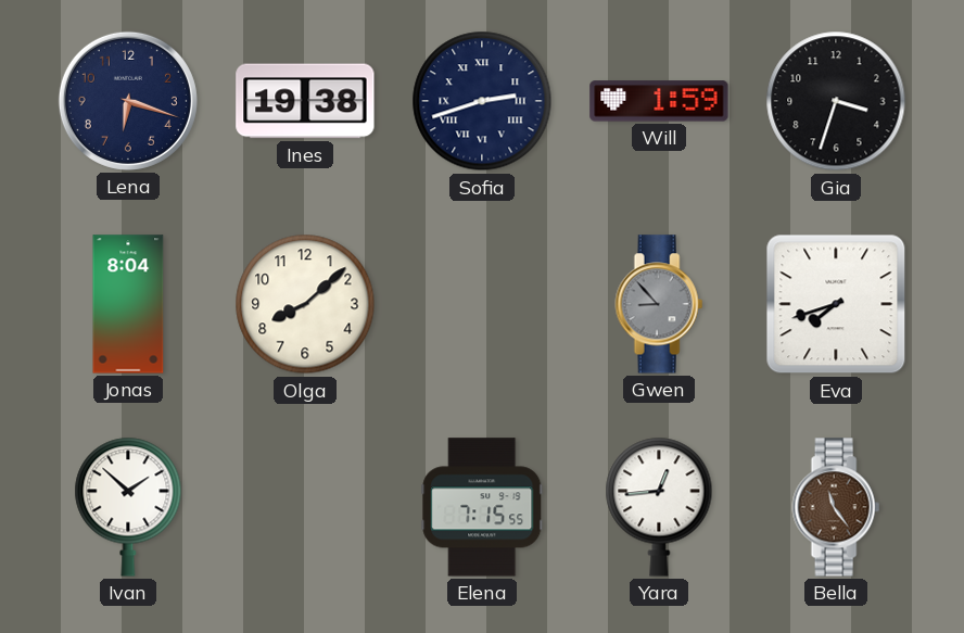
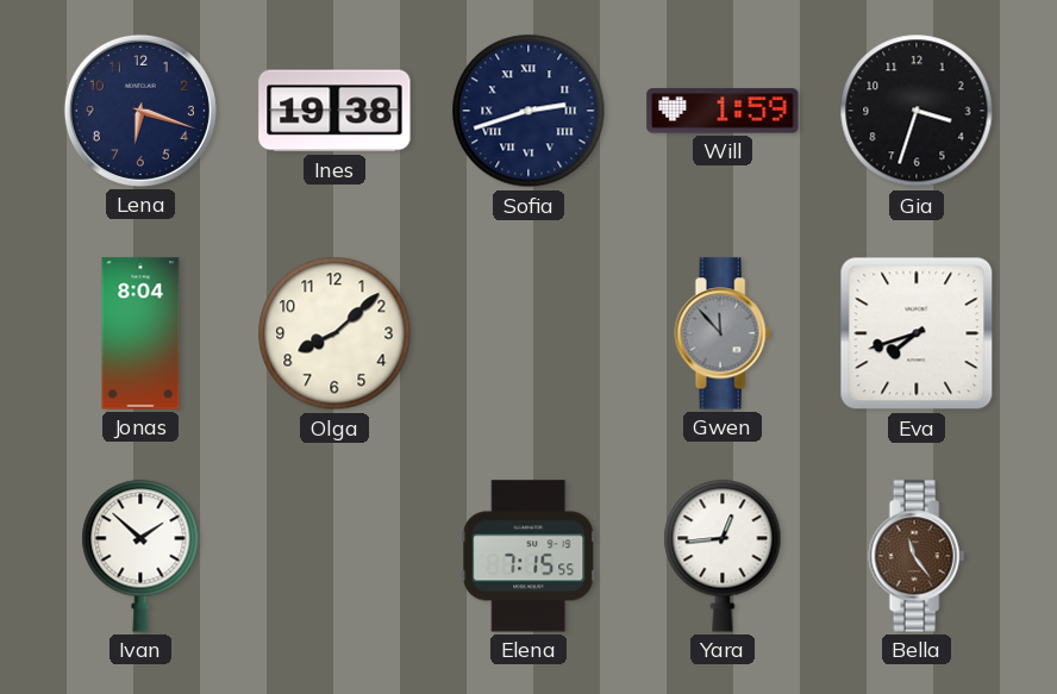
Gwen: 8:53 -> 11:53 (723, 333)
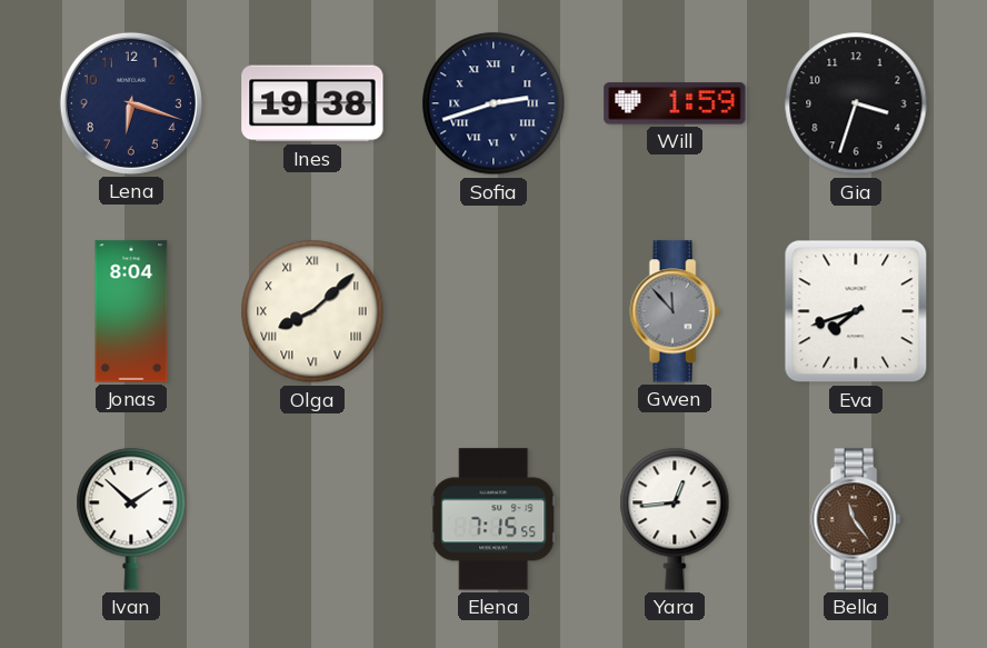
Olga numerals: Arabic -> Roman (312, 311)
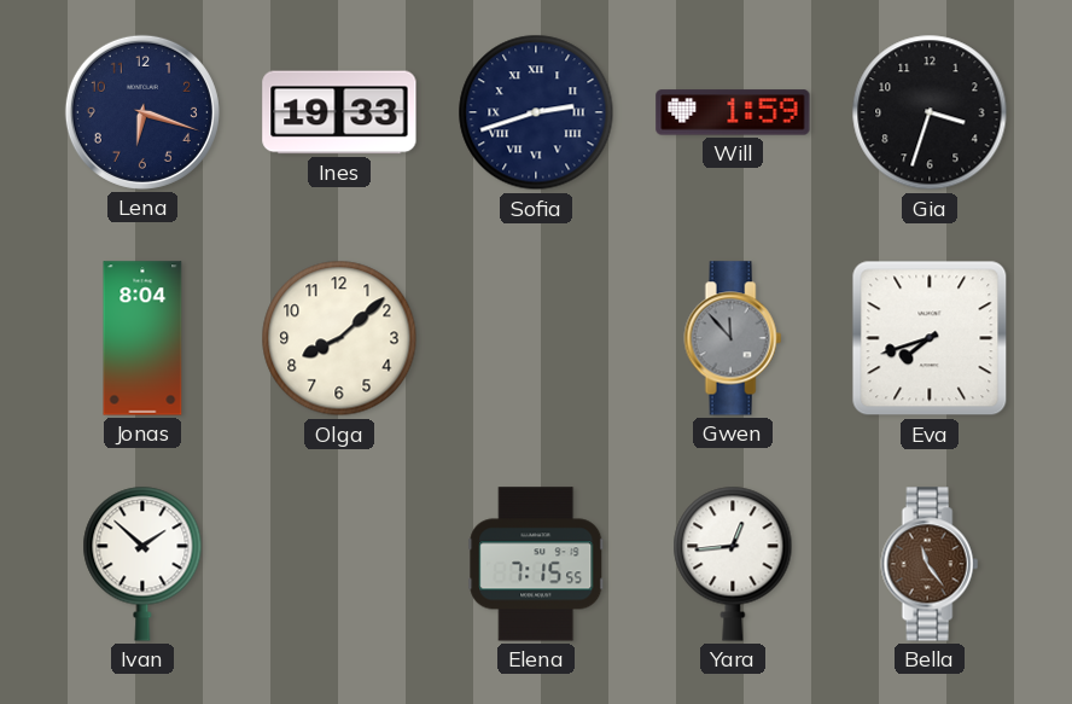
Ines: 19:38 -> 19:33 (339, 112)
Olga numerals: Roman -> Arabic (339, 338)
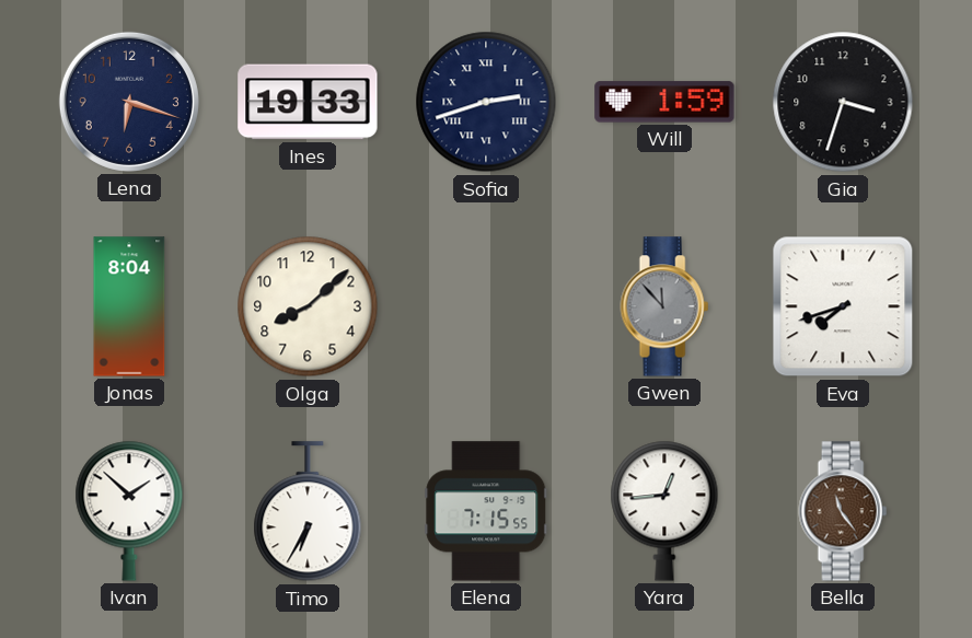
Timo: none -> 6:35 (308, 512)
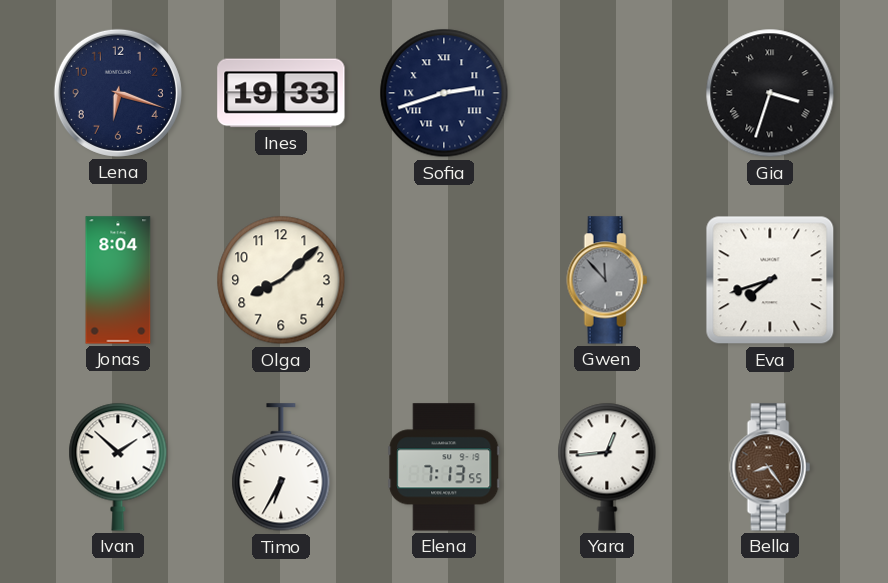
Will: 1:59 -> none (664, 102)
Gia numerals: Arabic -> Roman (770, 93)
Elena: 7:15 -> 7:13 (444, 467)
Bella: 11:24 -> 8:24 (770, 467)
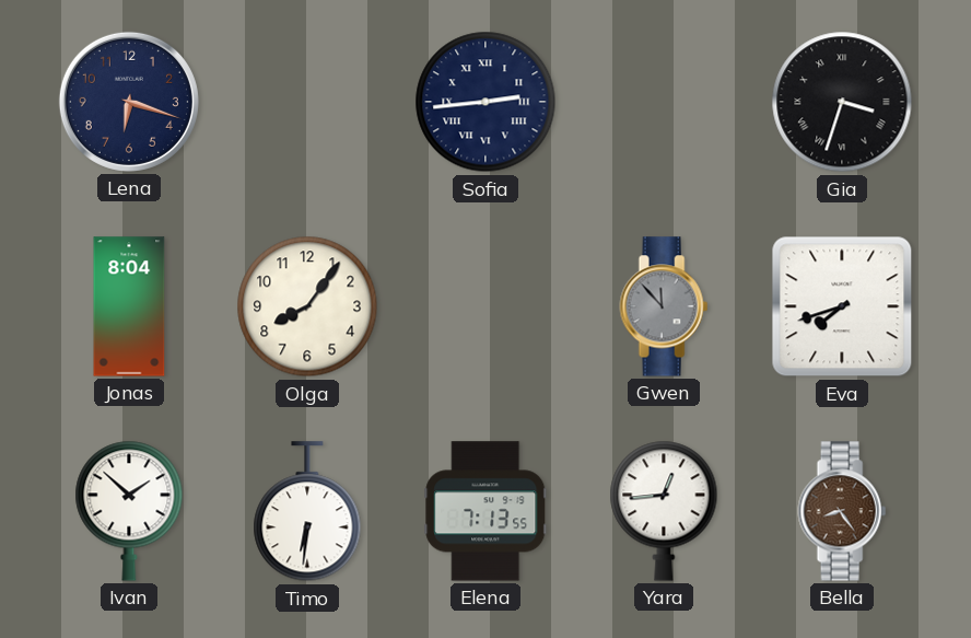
Ines: 19:33 -> none (281, 93)
Sofia: 2:42 -> 2:44 (486, 102)
Olga: 8:08 -> 8:06 (307, 306)
Timo: 6:35 -> 6:31 (307, 512)
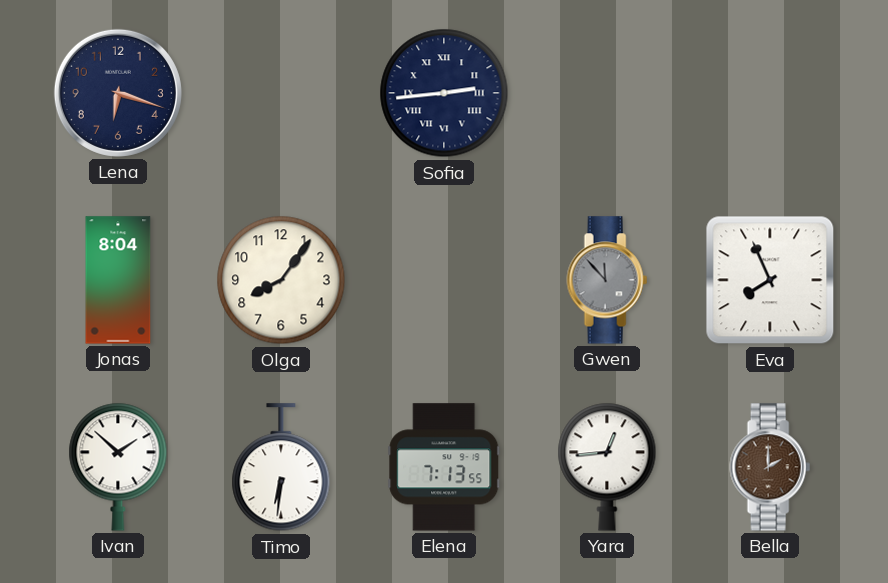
Gia: 3:33 -> none (842, 102)
Eva: 7:42 -> 7:56 (770, 280)
Bella: 8:24 -> 2:00 (770, 467)
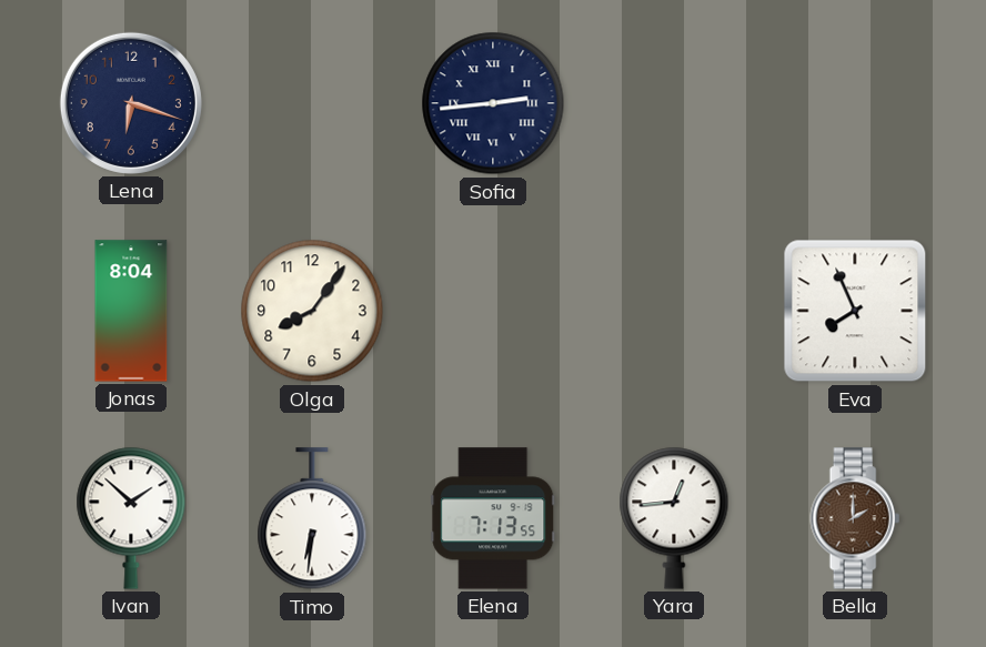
Gwen: 11:53 -> none (607, 280)
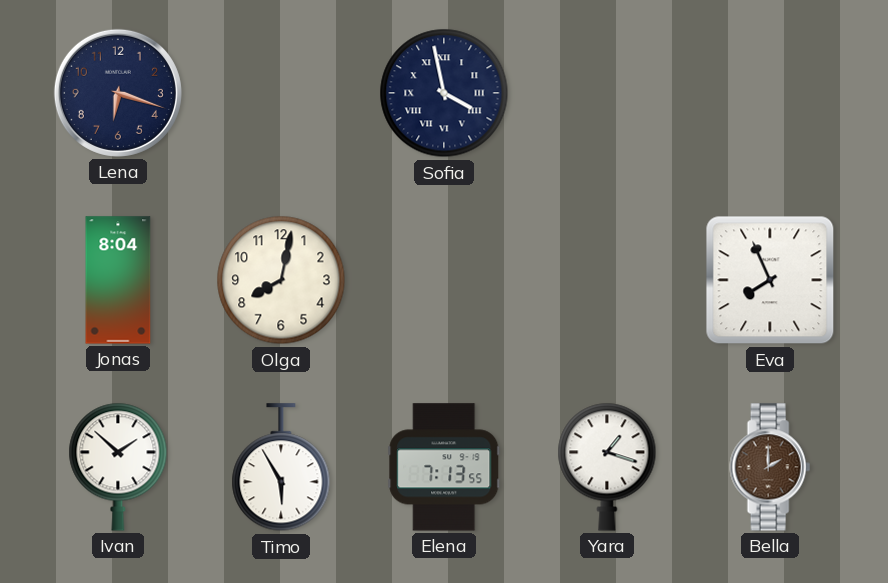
Sofia: 2:44 -> 3:58 (444, 93)
Olga: 8:06 -> 8:02 (281, 280)
Timo: 6:31 -> 5:55 (281, 468)
Yara: 12:44 -> 1:18 (607, 467)
